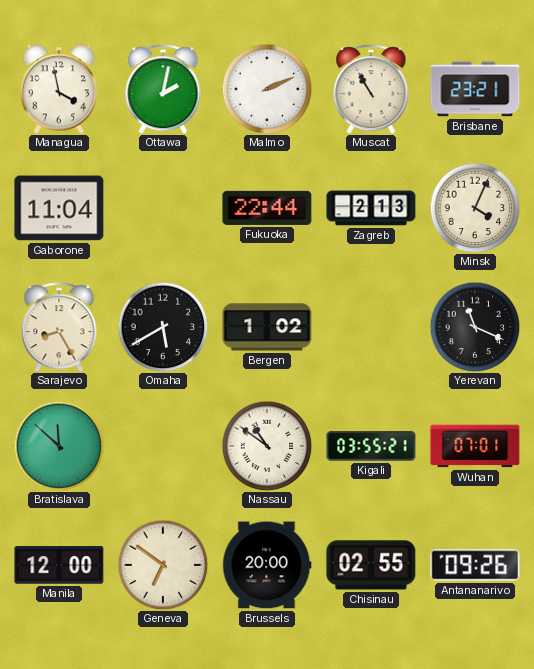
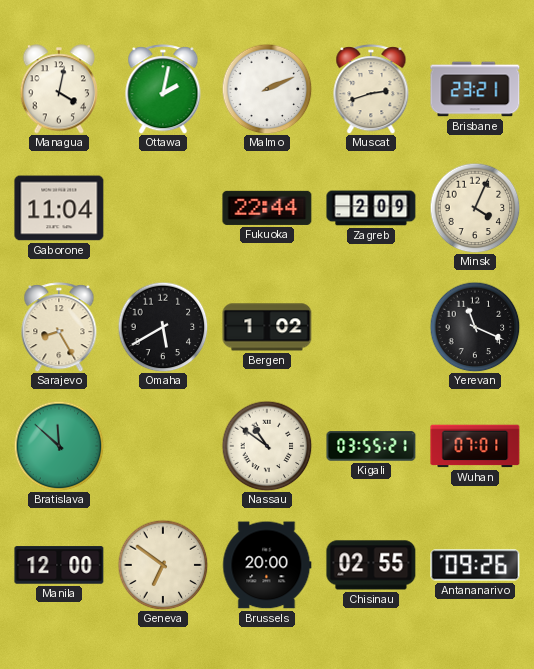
Managua: 3:58 -> 4:02 (59, 89)
Muscat: 10:55 -> 2:42 (371, 89)
Zagreb: 2:13 -> 2:09 (371, 208)
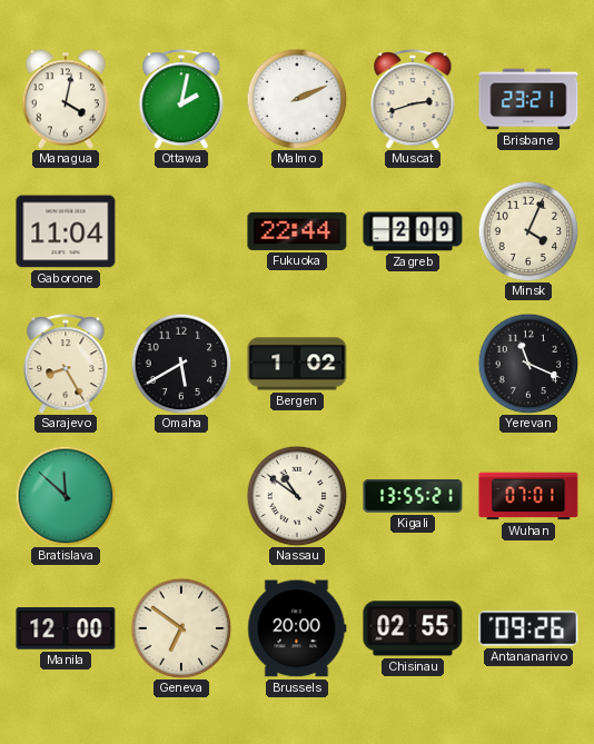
Kigali: 03:55 -> 13:55 (413, 496)
